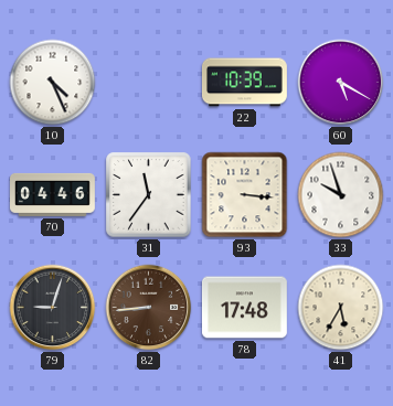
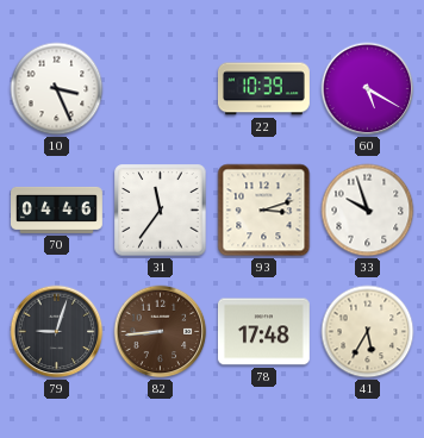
10: 4:26 -> 3:26 (57, 89)
93: 3:16 -> 3:12 (264, 211)
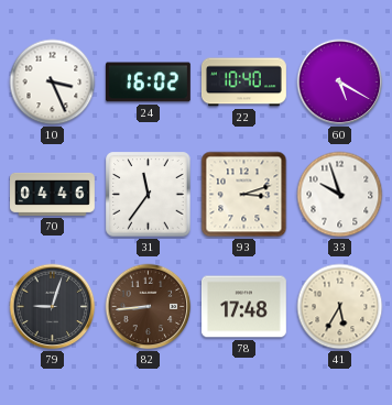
24: none -> 16:02 (148, 83)
22: 10:39 -> 10:40 (243, 83)
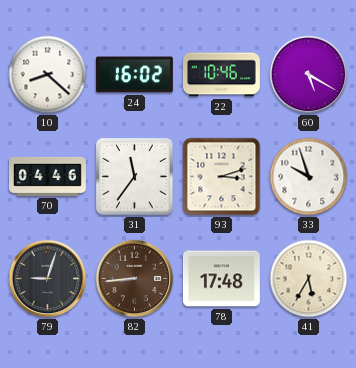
10: 3:26 -> 8:22 (48, 75)
22: 10:40 -> 10:46 (221, 75)
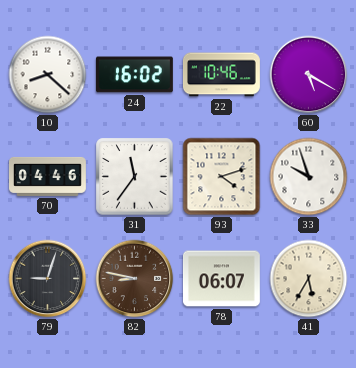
93: 3:12 -> 4:12 (222, 177)
82: 8:44 -> 8:47 (135, 279)
78: 17:48 -> 06:07 (221, 279)
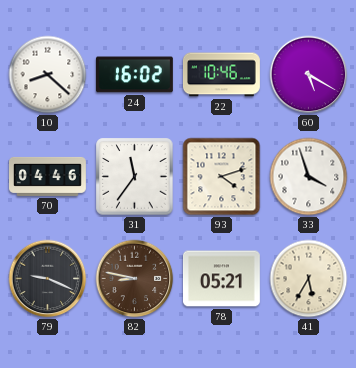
33: 9:57 -> 3:57 (309, 177)
79: 9:03 -> 9:19 (48, 279)
78: 06:07 -> 05:21 (221, 279)
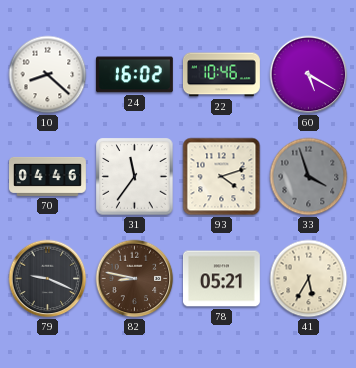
33 dial: white -> grey (309, 177)
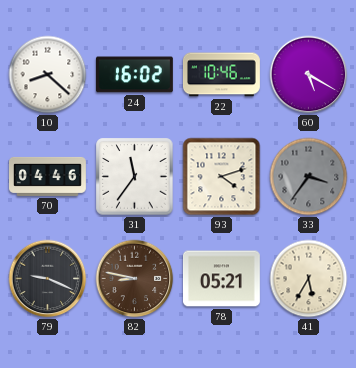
33: 3:57 -> 3:36 (309, 177)
